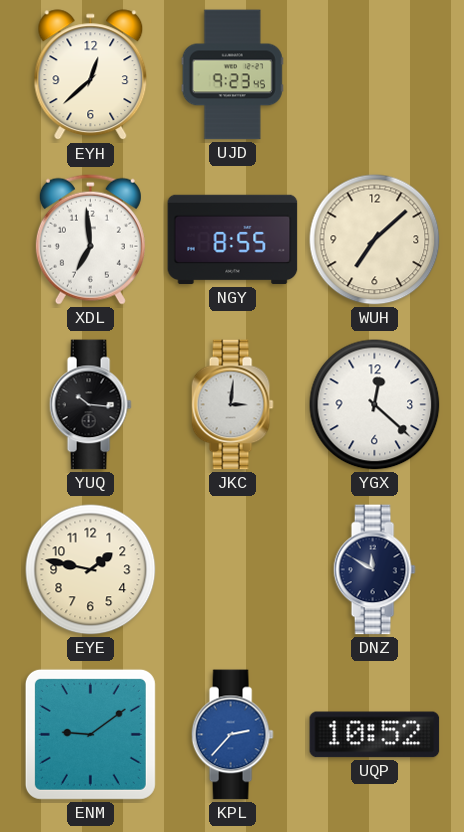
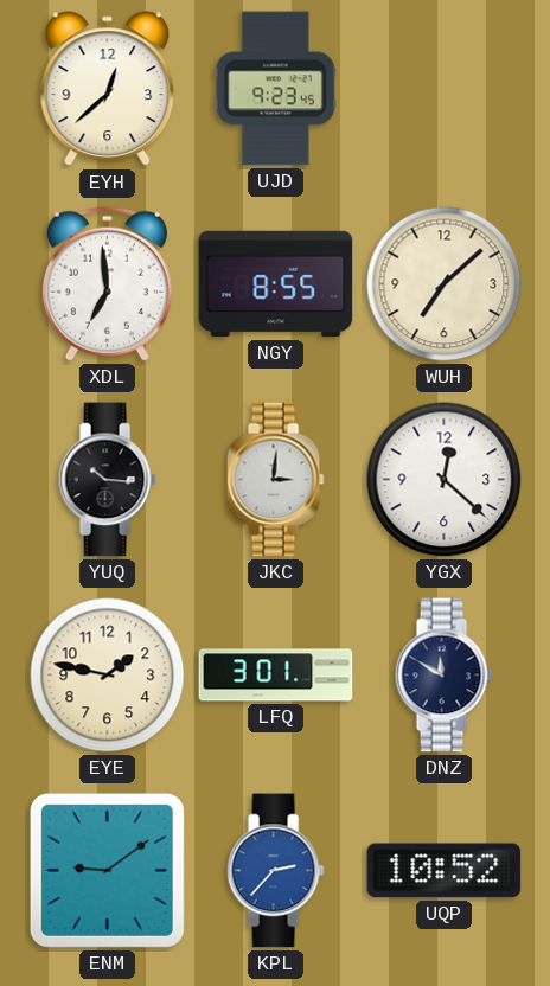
LFQ: none -> 3:01 (276, 676)
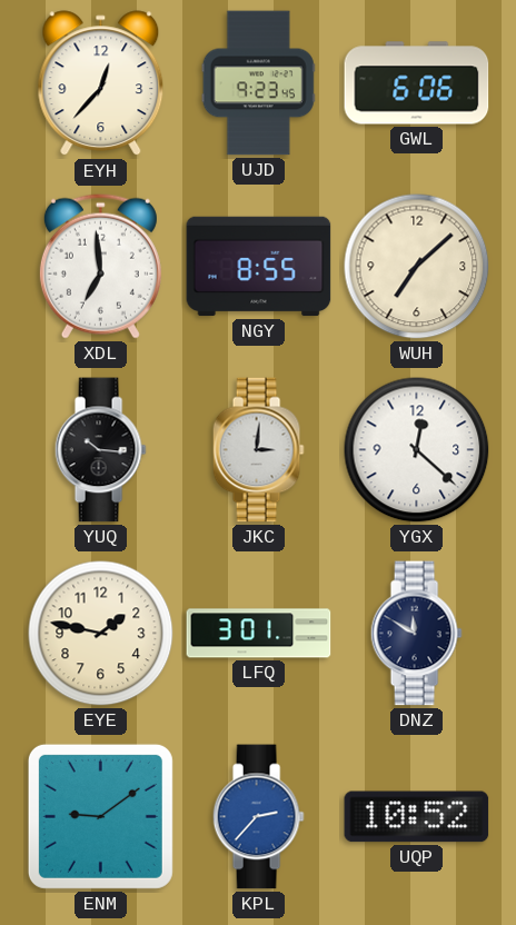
EYH: 12:38 -> 12:37 (101, 83)
GWL: none -> 6:06 (417, 83)
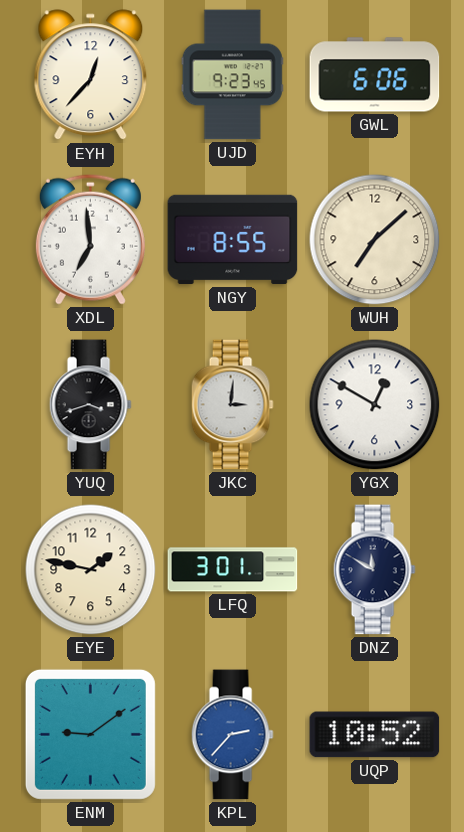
YUQ: 10:16 -> 3:42 (90, 405)
YGX: 12:22 -> 12:50 (375, 405)
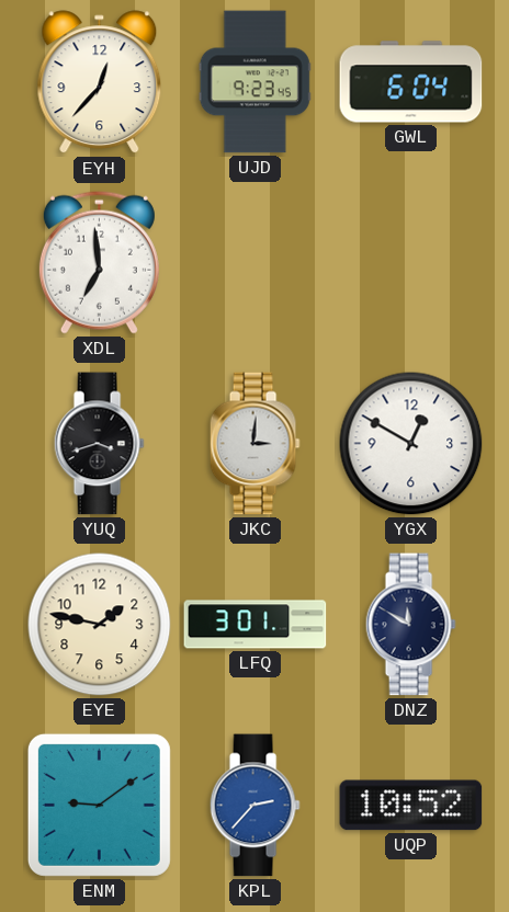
GWL: 6:06 -> 6:04 (411, 82)
NGY: 8:55 -> none (233, 240)
WUH: 7:08 -> none (375, 240)
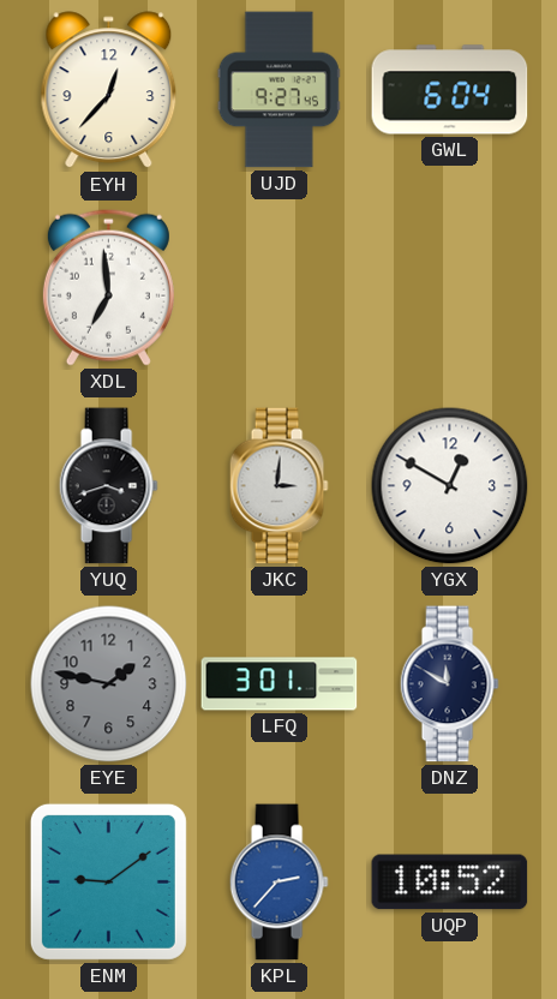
UJD: 9:23 -> 9:27 (278, 90)
EYE dial: cream -> grey (109, 684)
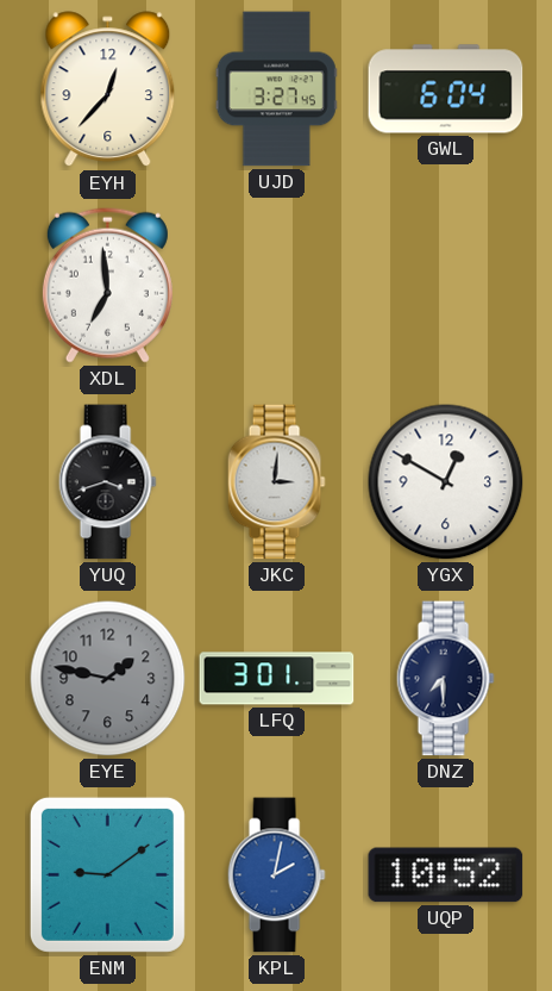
UJD: 9:27 -> 3:27 (276, 89)
DNZ: 11:50 -> 7:30 (445, 679)
KPL: 2:37 -> 2:02 (276, 875)
